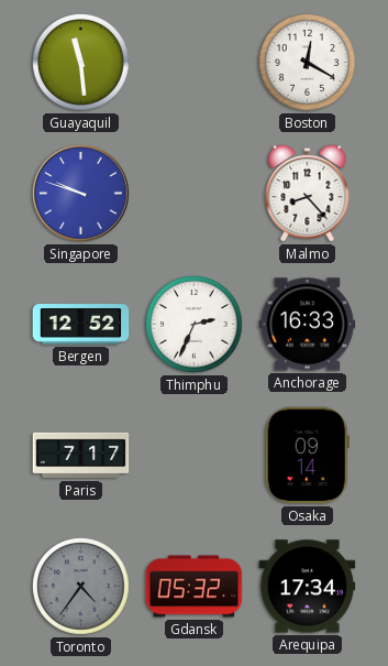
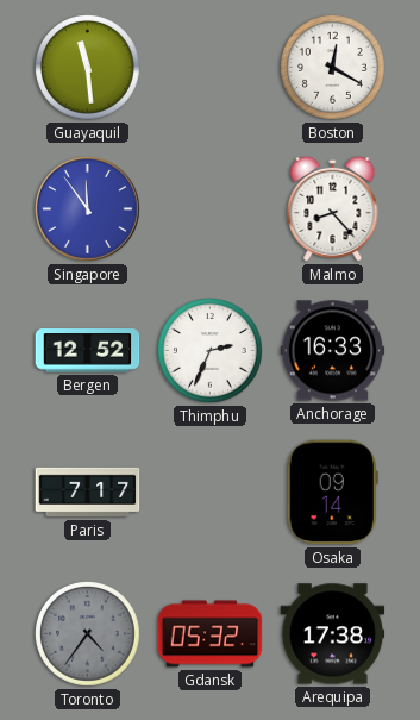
Singapore: 9:48 -> 11:54 (88, 209)
Arequipa: 17:34 -> 17:38 (333, 634)
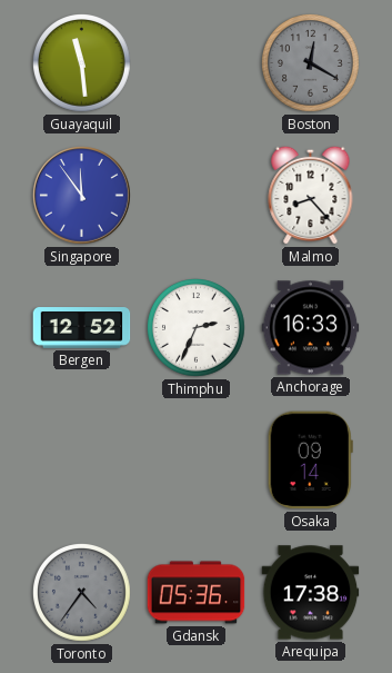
Boston dial: white -> grey (311, 63)
Paris: 7:17 -> none (88, 493)
Gdansk: 05:32 -> 05:36 (197, 593)
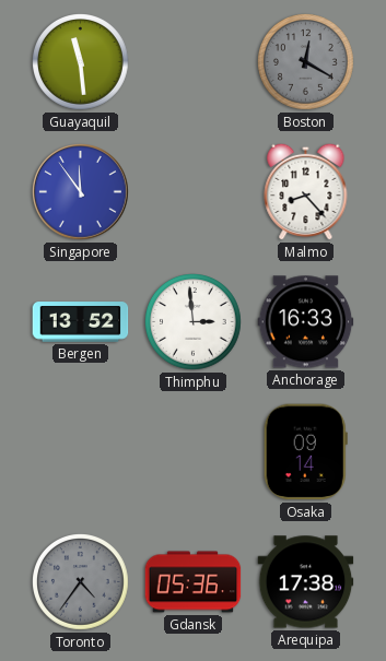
Bergen: 12:52 -> 13:52 (81, 322)
Thimphu: 2:34 -> 2:59 (194, 322)
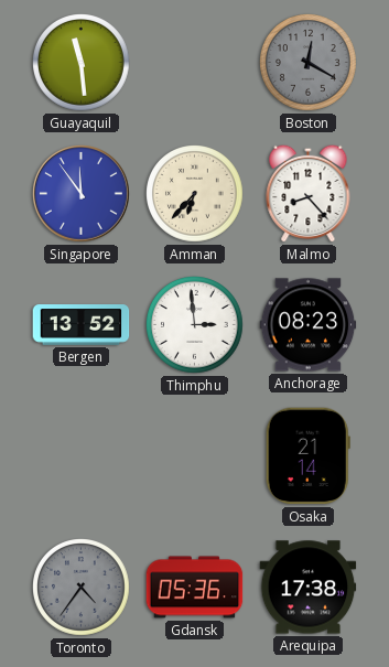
Amman: none -> 6:37 (195, 194)
Anchorage: 16:33 -> 08:23 (309, 325)
Osaka: 09:14 -> 21:14 (307, 456)
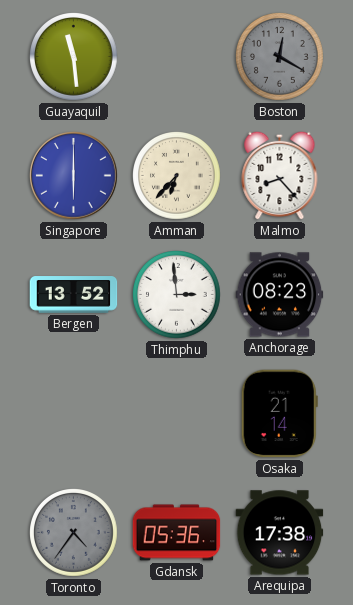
Singapore: 11:54 -> 6:00 (74, 176)
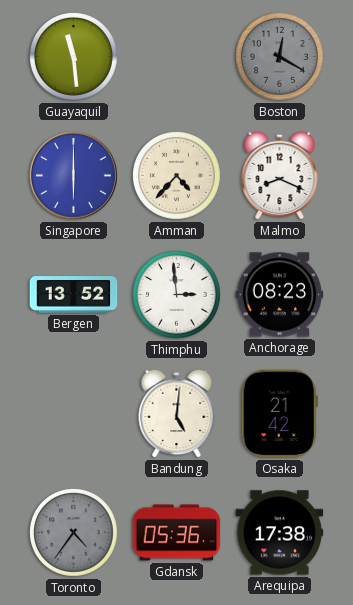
Amman: 6:37 -> 4:37 (177, 176)
Malmo: 8:23 -> 8:19 (280, 175)
Bandung: none -> 5:01 (177, 413)
Osaka: 21:14 -> 21:42 (279, 414)
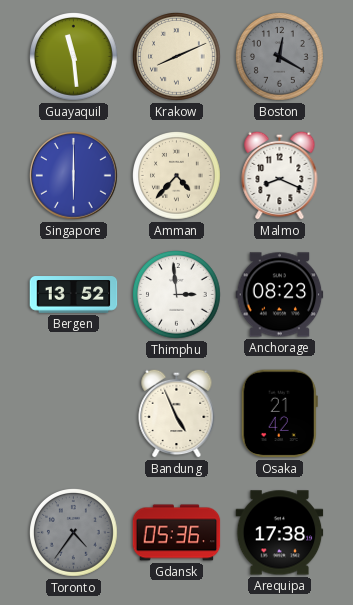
Krakow: none -> 8:11 (177, 57)
Bandung: 5:01 -> 4:56 (177, 413)
